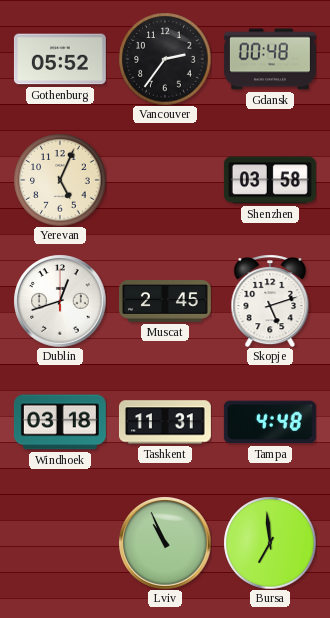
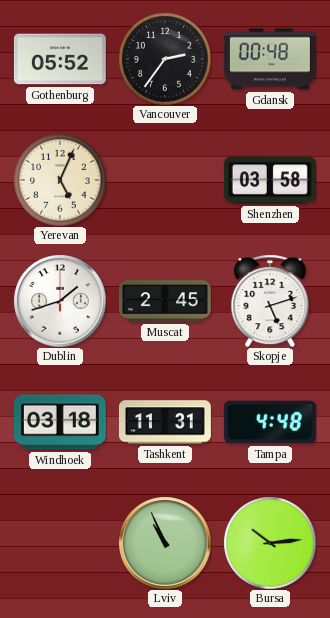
Dublin: 12:42 -> 1:42 (60, 301)
Bursa: 6:59 -> 10:14 (270, 543)
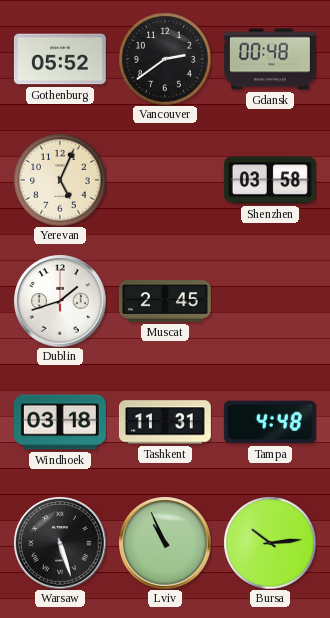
Vancouver: 2:36 -> 2:39 (165, 59)
Skopje: 5:12 -> none (270, 301)
Warsaw: none -> 5:27 (60, 543)
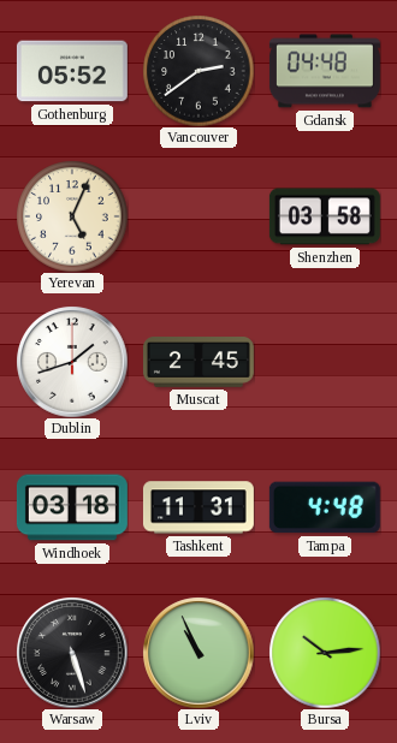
Gdansk: 00:48 -> 04:48 (325, 71)
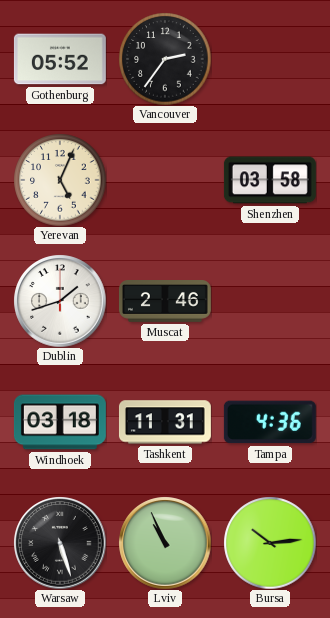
Vancouver: 2:39 -> 2:36 (165, 59)
Gdansk: 04:48 -> none (325, 71)
Muscat: 2:45 -> 2:46 (165, 302)
Tampa: 4:48 -> 4:36 (270, 422)
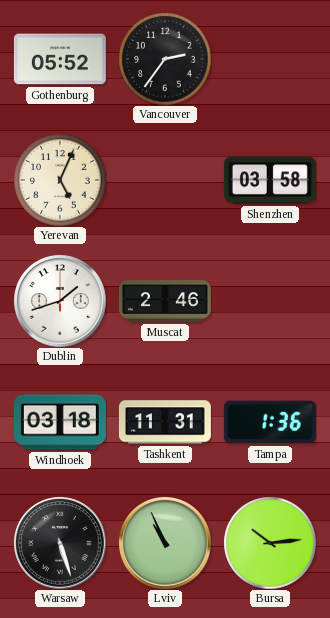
Tampa: 4:36 -> 1:36 (270, 422)
